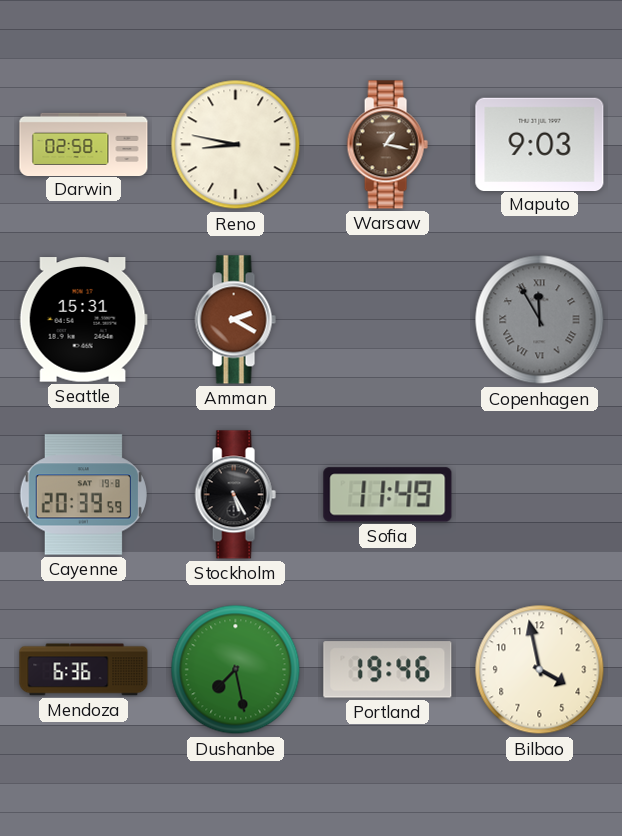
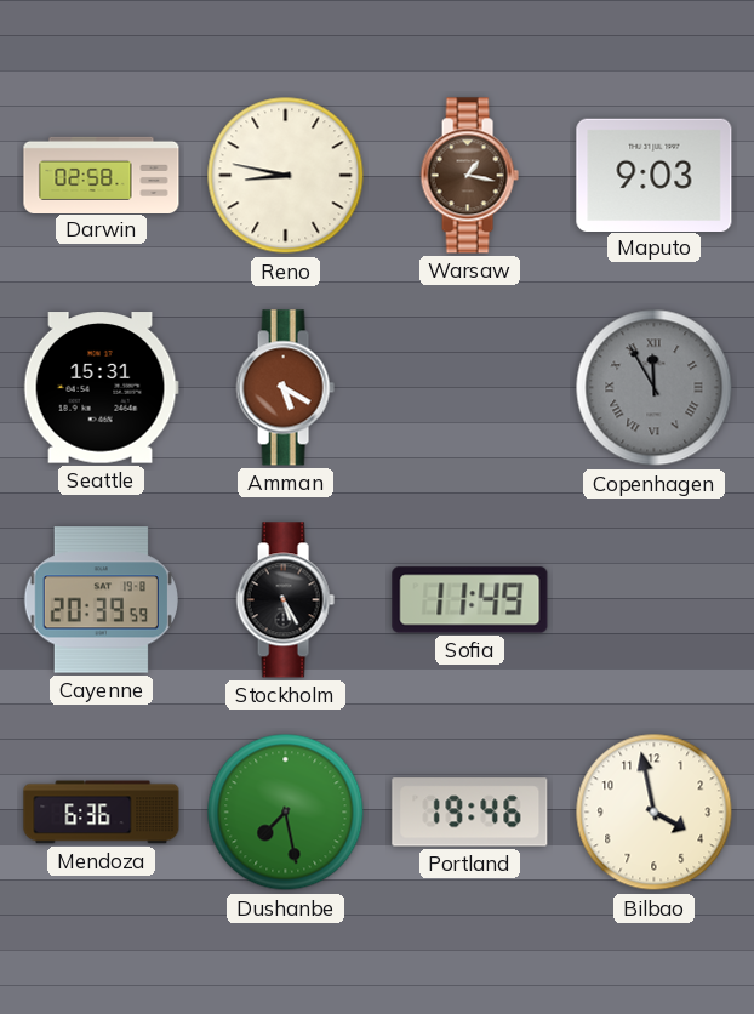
Amman: 2:20 -> 5:20 (285, 388)
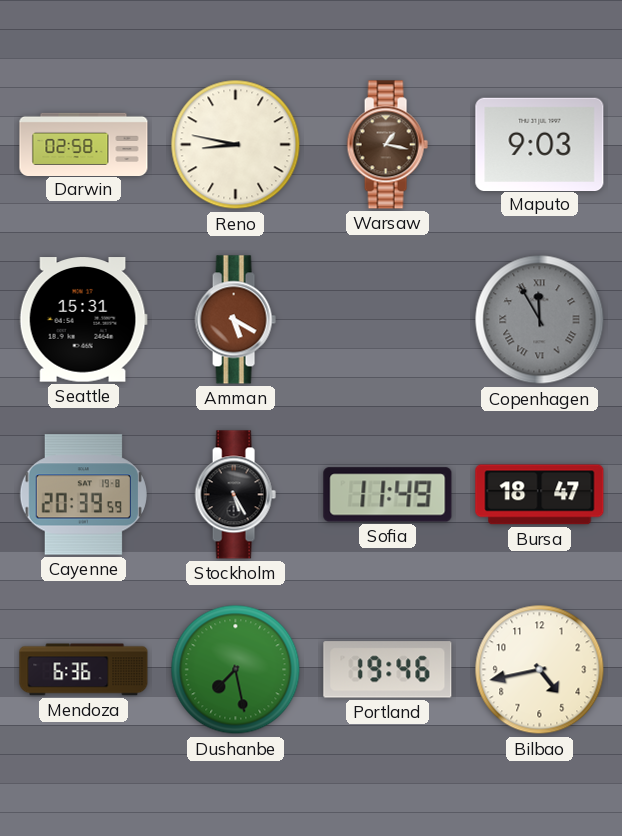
Bursa: none -> 18:47 (540, 495)
Bilbao: 3:58 -> 4:43 (540, 670)
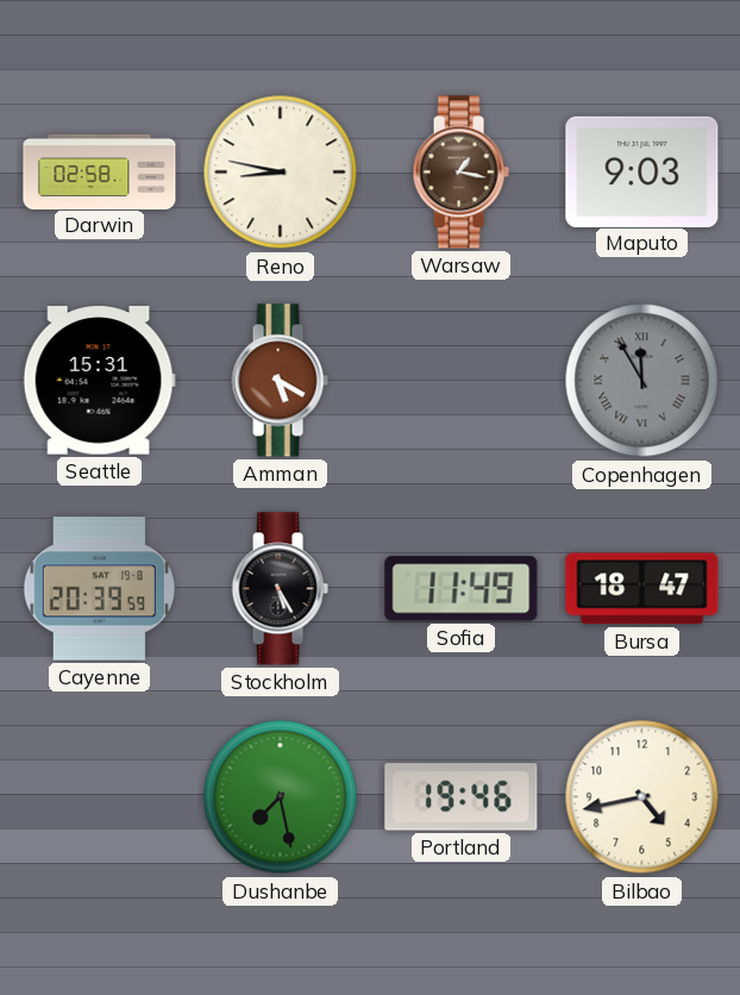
Mendoza: 6:36 -> none (84, 670)
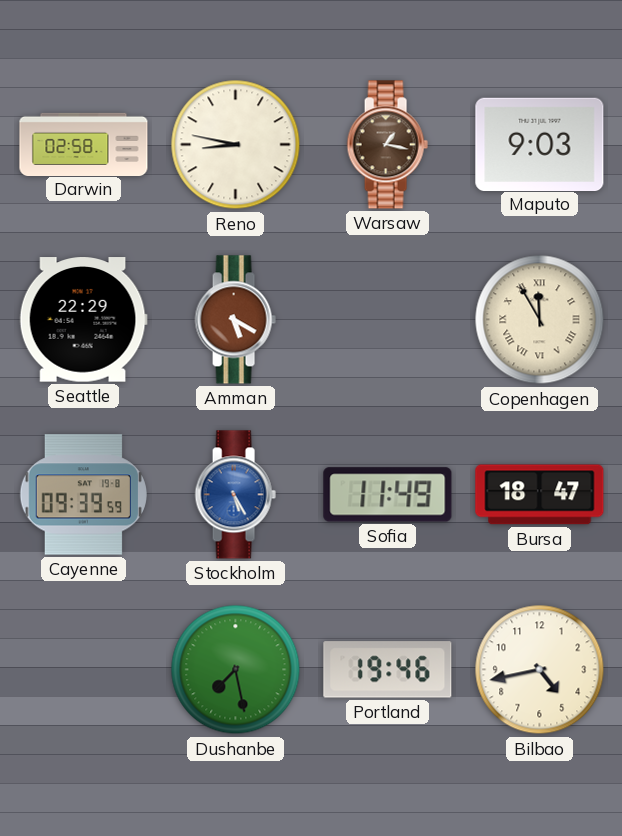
Seattle: 15:31 -> 22:29 (83, 320)
Copenhagen dial: grey -> cream (540, 320)
Cayenne: 20:39 -> 09:39 (83, 495)
Stockholm dial: black -> blue (235, 495)
